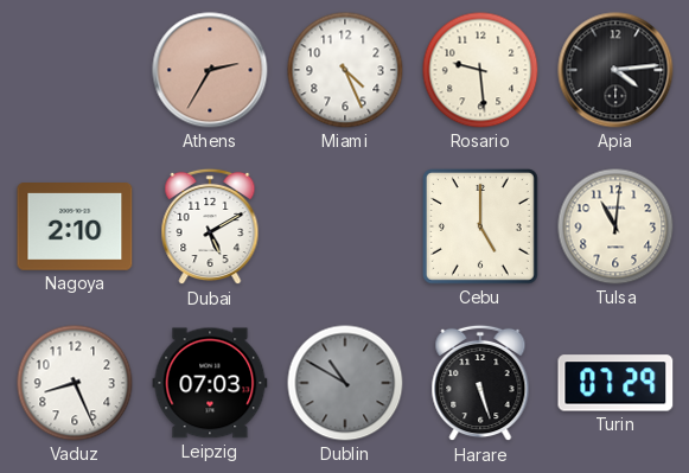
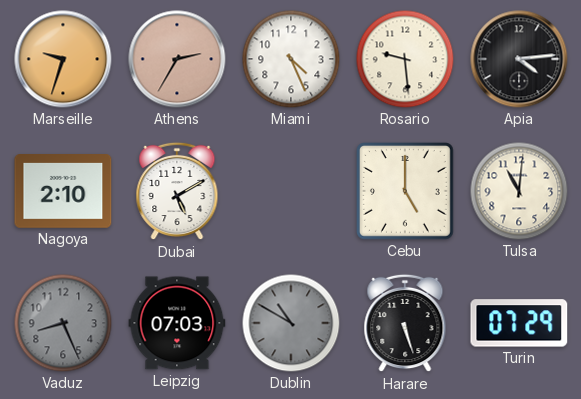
Marseille: none -> 9:33 (63, 59)
Vaduz dial: white -> grey (63, 323)
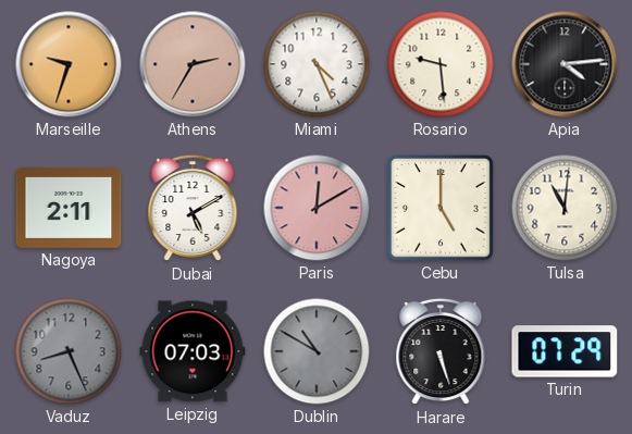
Nagoya: 2:10 -> 2:11 (69, 209)
Paris: none -> 12:10 (317, 208)
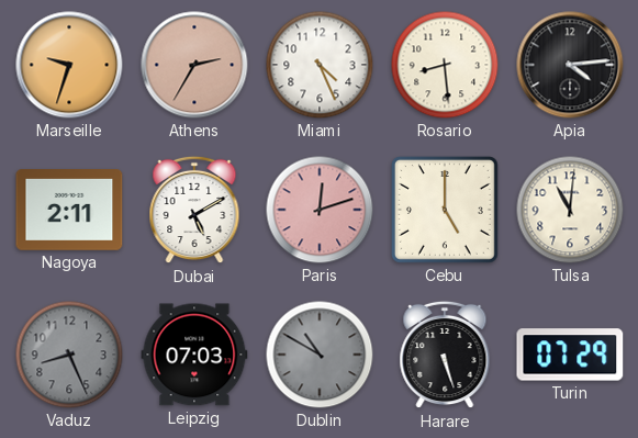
Rosario: 9:29 -> 8:29 (445, 65)
Paris: 12:10 -> 12:12 (320, 210)
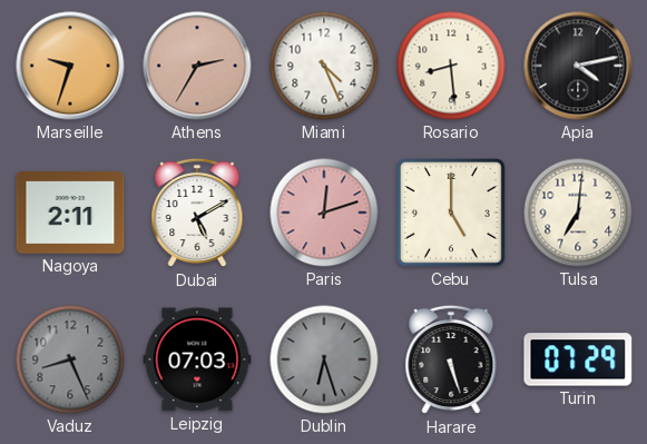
Apia: 4:14 -> 4:13 (578, 66)
Tulsa: 11:01 -> 7:01 (578, 213)
Dublin: 10:50 -> 6:27 (324, 359)
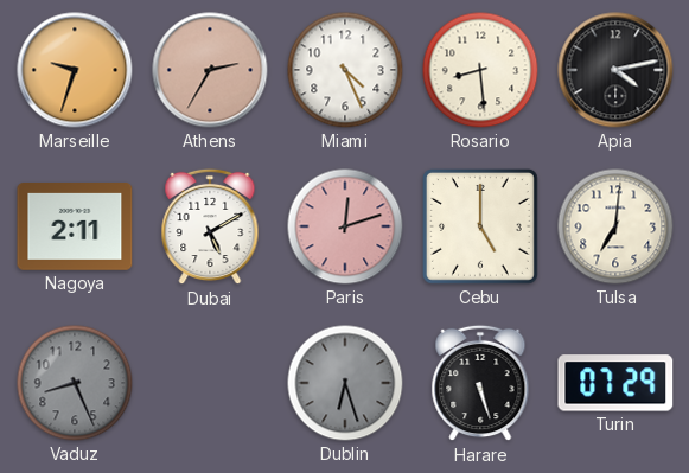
Leipzig: 07:03 -> none (197, 359)
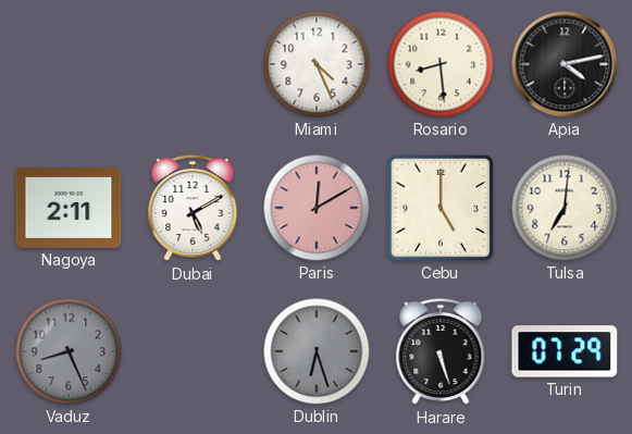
Marseille: 9:33 -> none (75, 70)
Athens: 2:35 -> none (210, 70)
Paris: 12:12 -> 12:10 (317, 208)
